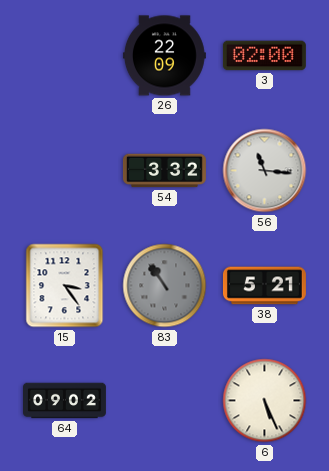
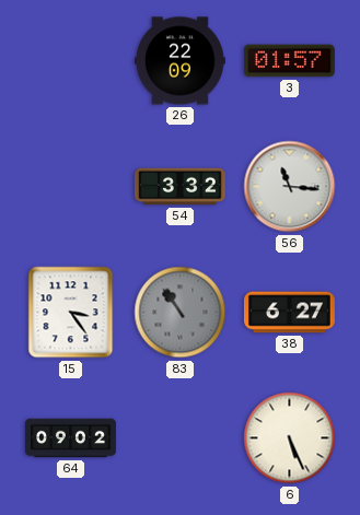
3: 02:00 -> 01:57 (289, 61)
38: 5:21 -> 6:27 (289, 313)
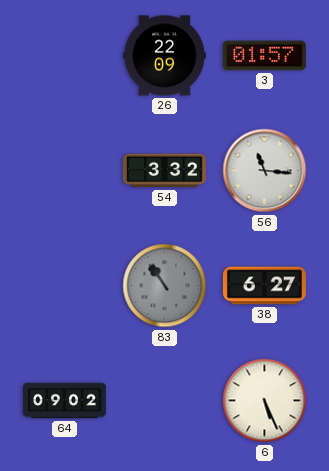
15: 3:24 -> none (71, 313)
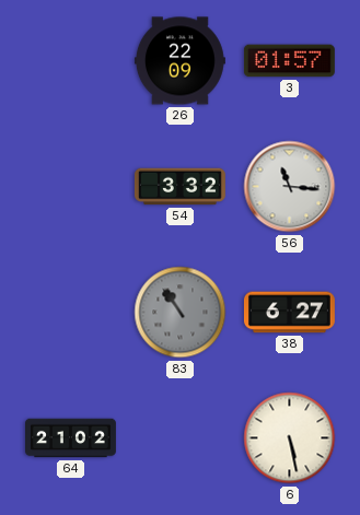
64: 09:02 -> 21:02 (71, 438)
6: 5:26 -> 5:28 (290, 438)
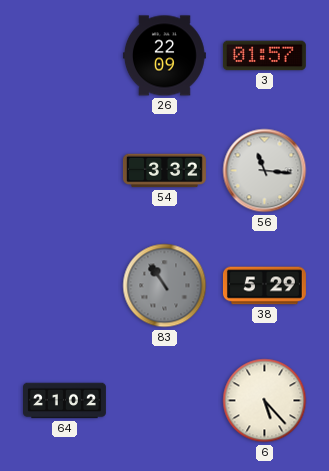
38: 6:27 -> 5:29 (264, 286)
6: 5:28 -> 5:23 (265, 401)
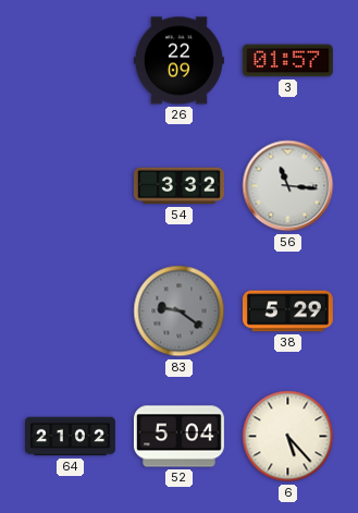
83: 10:54 -> 9:21 (180, 312)
52: none -> 5:04 (178, 437)
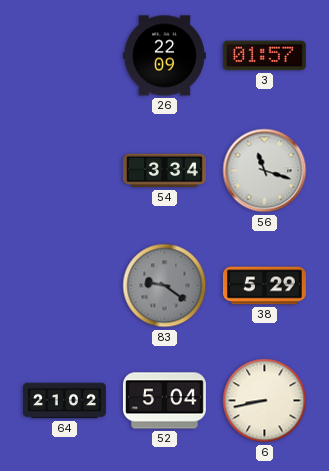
54: 3:32 -> 3:34 (164, 171)
56: 11:16 -> 11:18 (265, 171)
6: 5:23 -> 8:43 (265, 401)
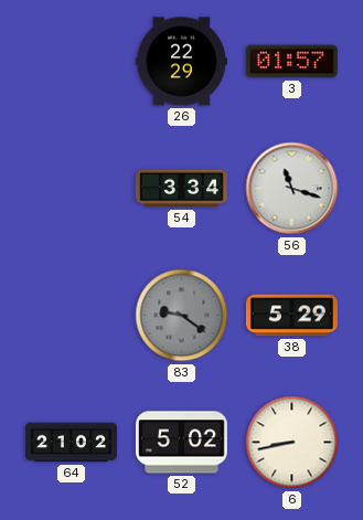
26: 22:09 -> 22:29 (181, 62)
52: 5:04 -> 5:02 (181, 443)
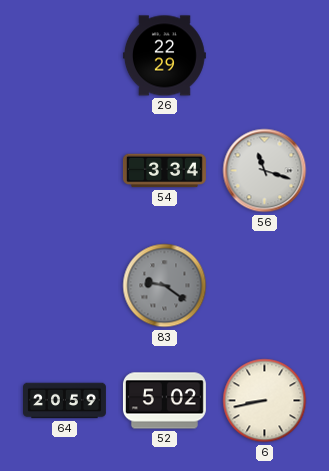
3: 01:57 -> none (291, 62)
38: 5:29 -> none (291, 316)
64: 21:02 -> 20:59 (65, 401)
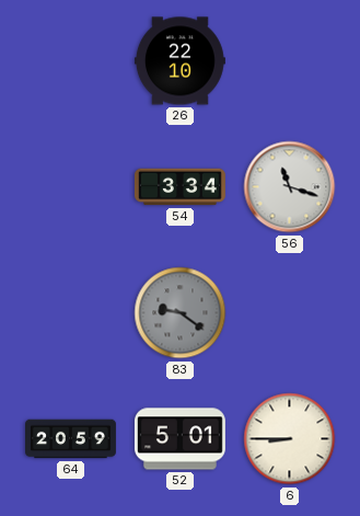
26: 22:29 -> 22:10 (179, 61)
52: 5:02 -> 5:01 (179, 439)
6: 8:43 -> 8:45 (290, 439)
